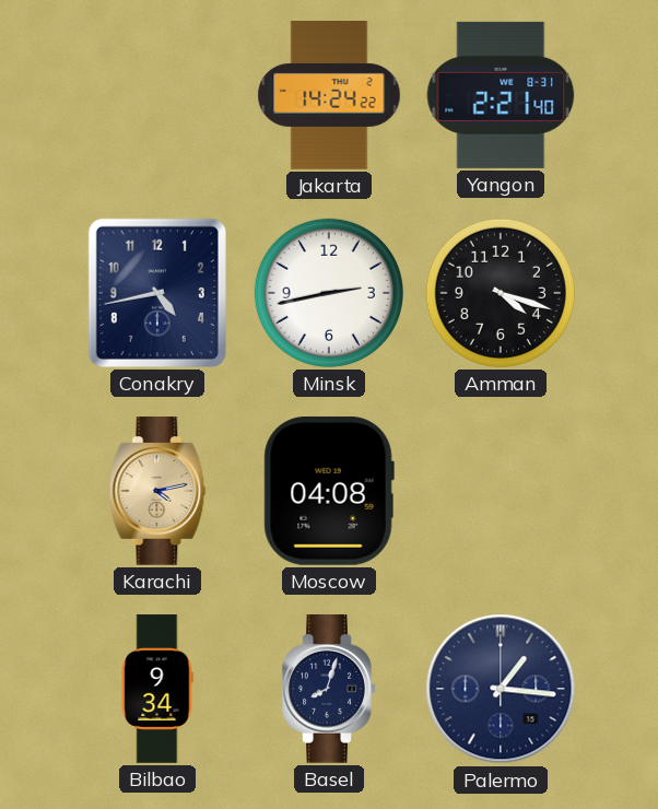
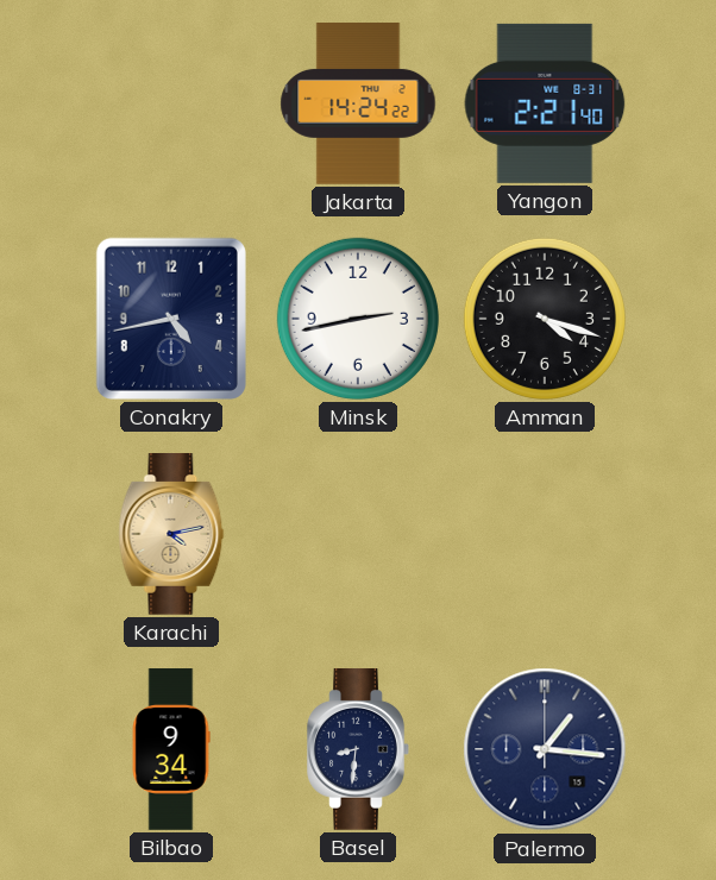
Moscow: 04:08 -> none (329, 491)
Basel: 8:03 -> 8:31 (358, 750)
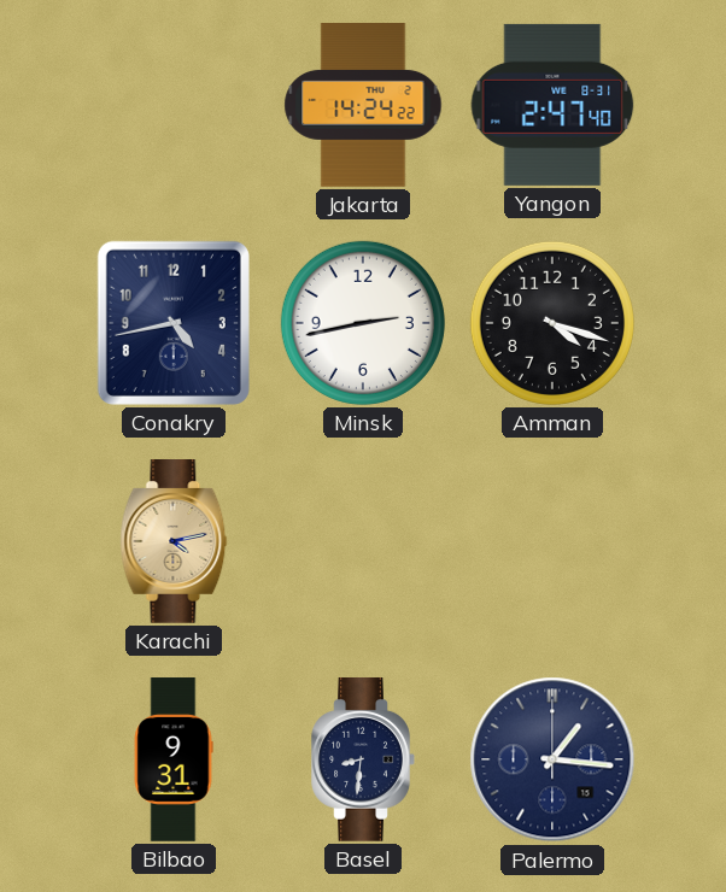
Yangon: 2:21 -> 2:47 (552, 105)
Bilbao: 9:34 -> 9:31 (174, 759)
